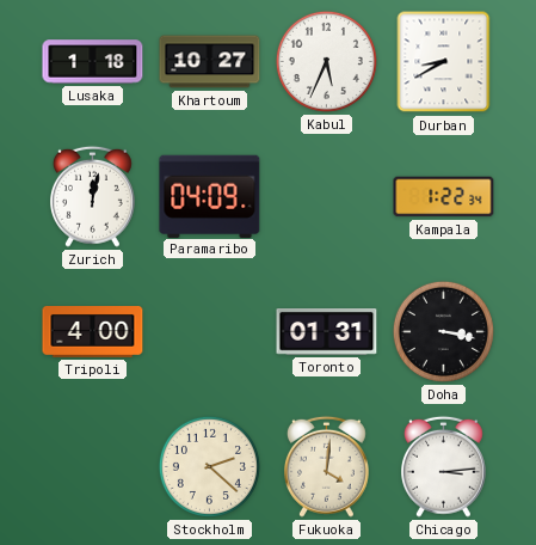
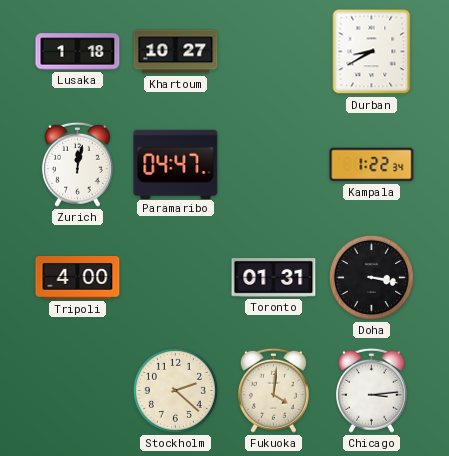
Kabul: 5:34 -> none (326, 61)
Paramaribo: 04:09 -> 04:47 (176, 164)
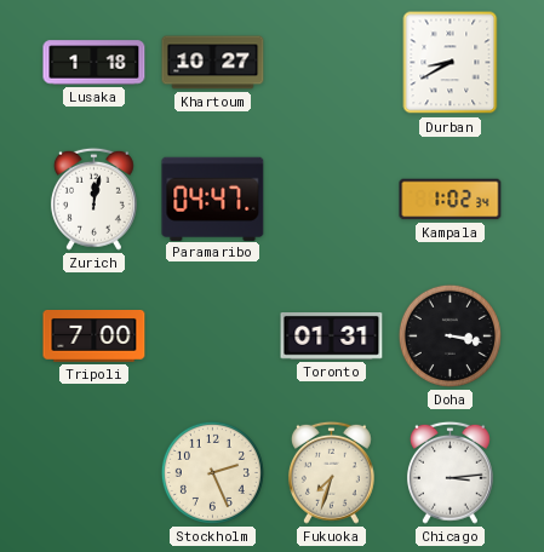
Kampala: 1:22 -> 1:02 (451, 200)
Tripoli: 4:00 -> 7:00 (95, 337)
Stockholm: 2:22 -> 2:26 (212, 472)
Fukuoka: 4:01 -> 7:33 (331, 472)
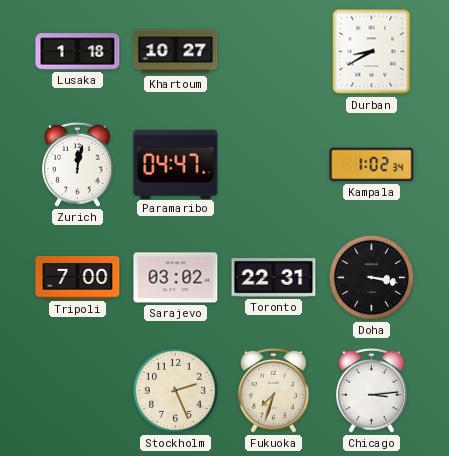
Sarajevo: none -> 03:02 (176, 278)
Toronto: 01:31 -> 22:31 (274, 278)
